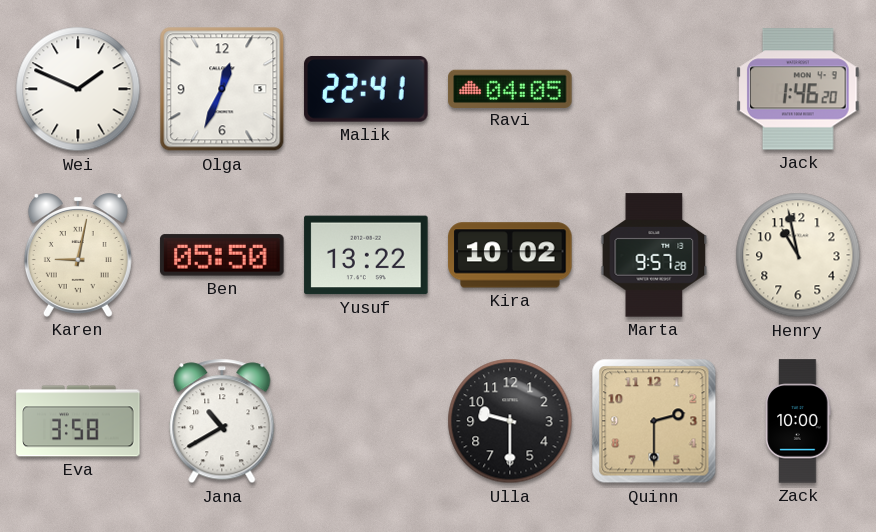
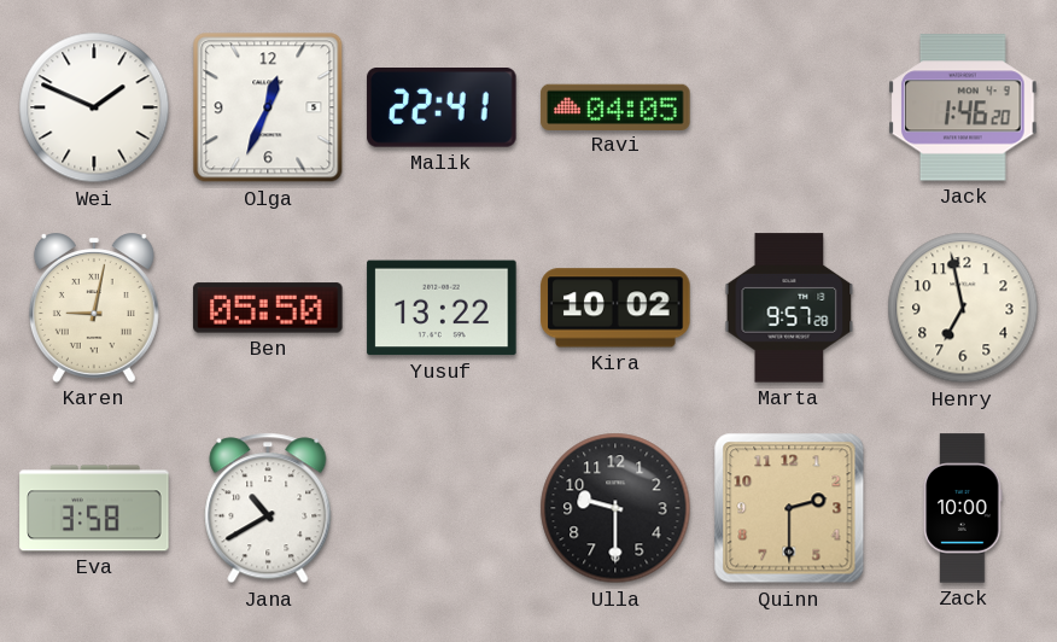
Henry: 10:58 -> 6:58 (963, 308)
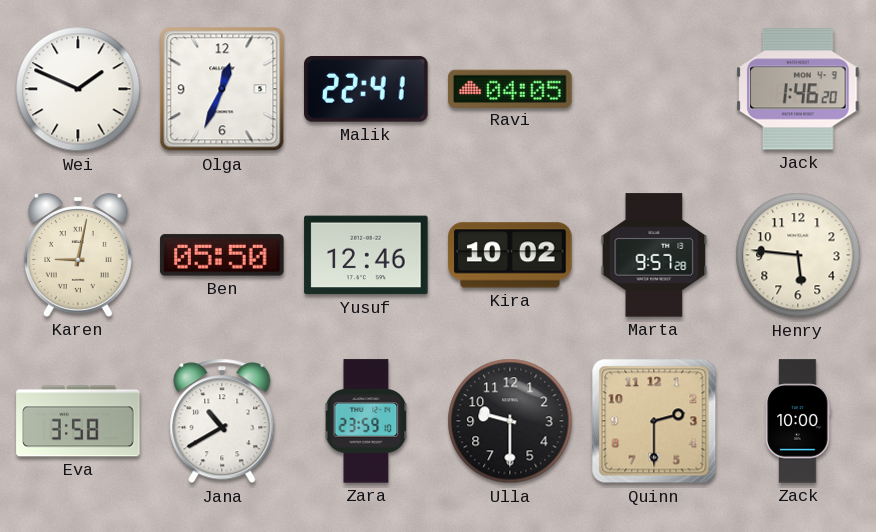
Yusuf: 13:22 -> 12:46 (366, 255)
Henry: 6:58 -> 5:46 (798, 255)
Zara: none -> 23:59 (366, 421)
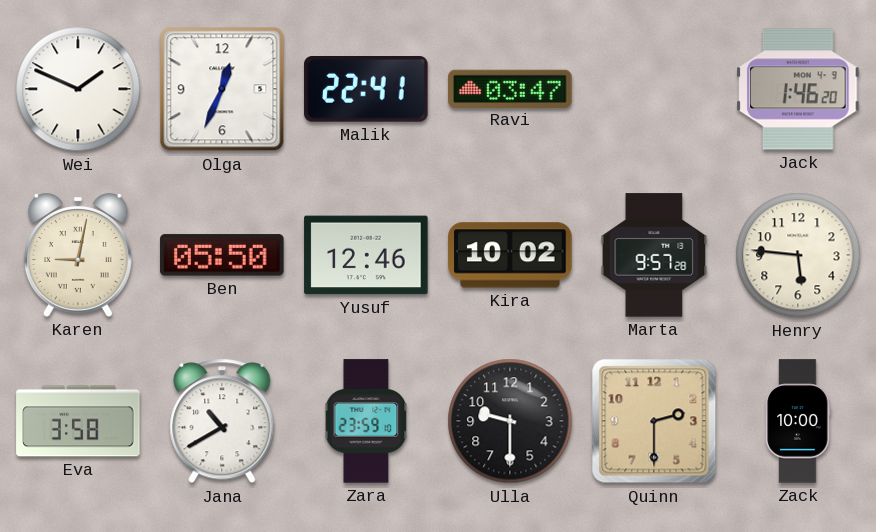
Ravi: 04:05 -> 03:47 (510, 88)
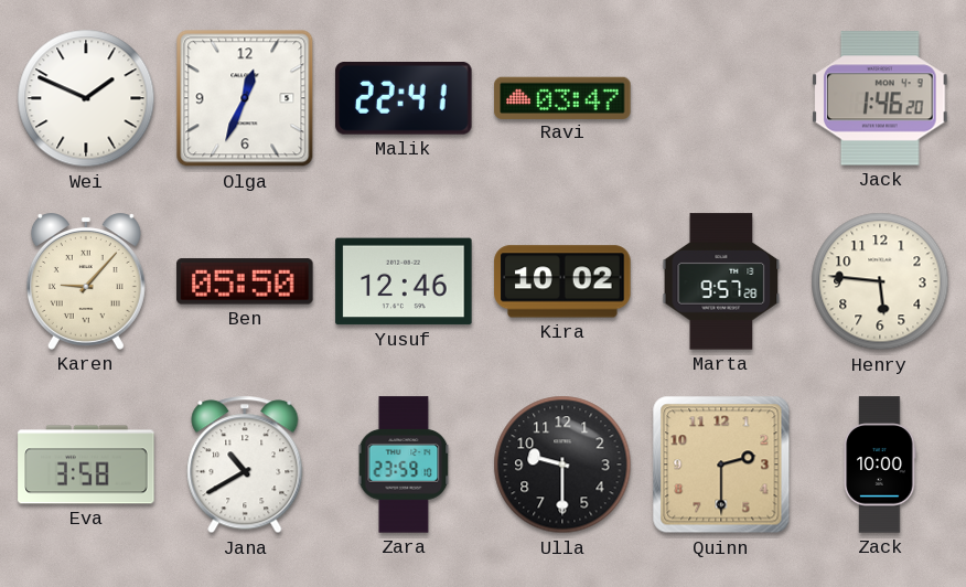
Karen: 9:02 -> 9:07 (86, 282)
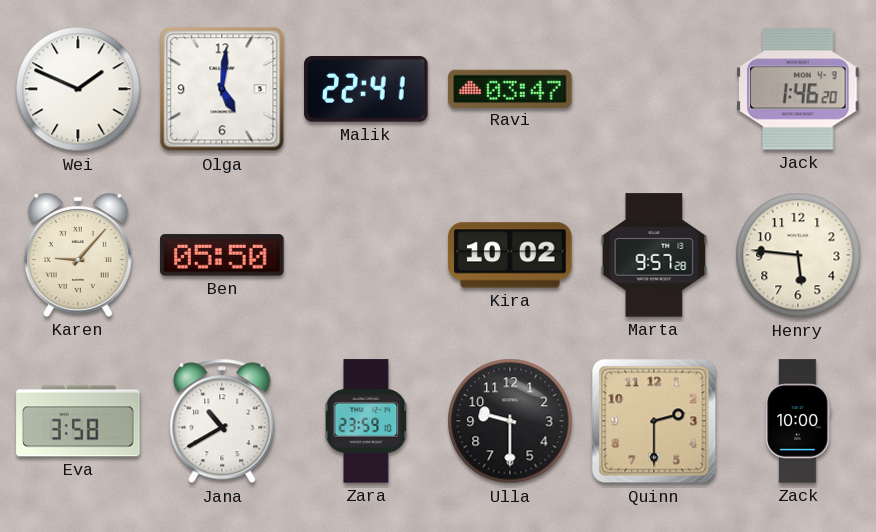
Olga: 12:34 -> 5:01 (222, 89)
Yusuf: 12:46 -> none (404, 281)
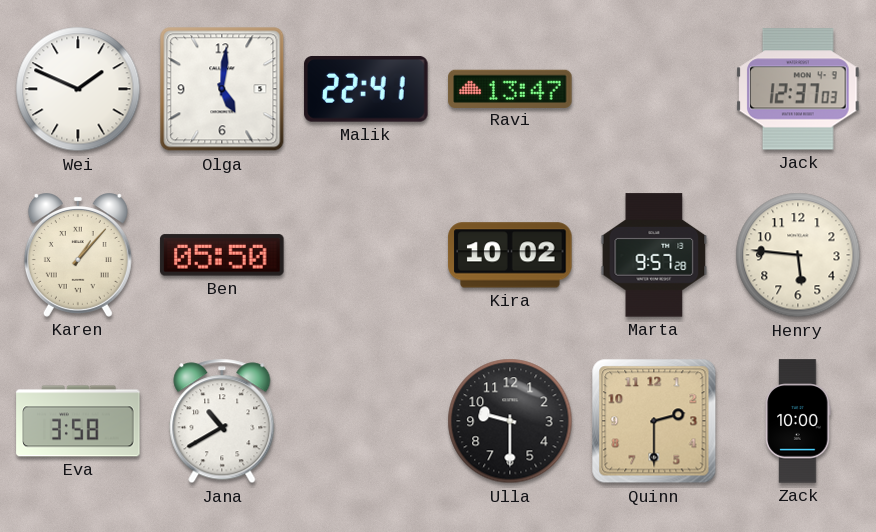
Ravi: 03:47 -> 13:47 (510, 88)
Jack: 1:46 -> 12:37 (798, 89)
Karen: 9:07 -> 1:07 (78, 256)
Zara: 23:59 -> none (366, 421)
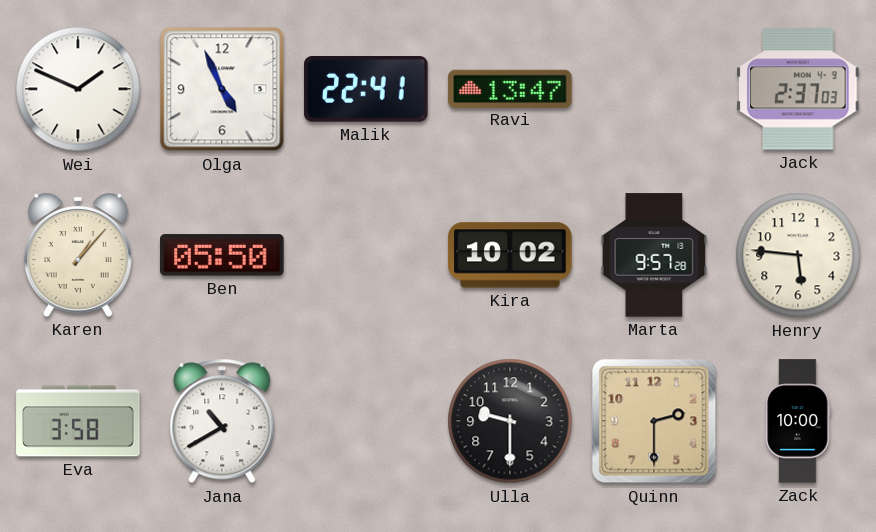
Olga: 5:01 -> 4:56 (222, 89)
Jack: 12:37 -> 2:37 (798, 89)
